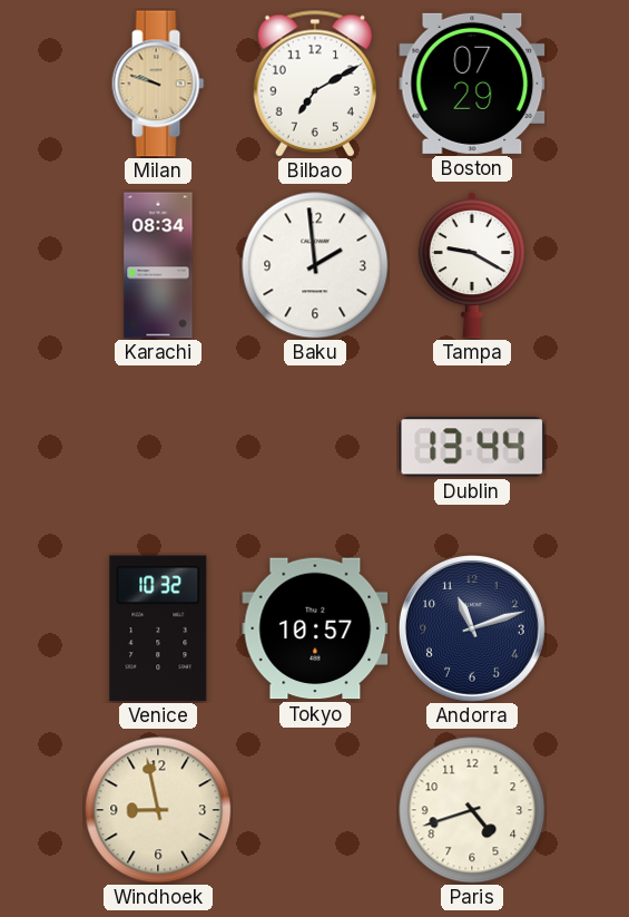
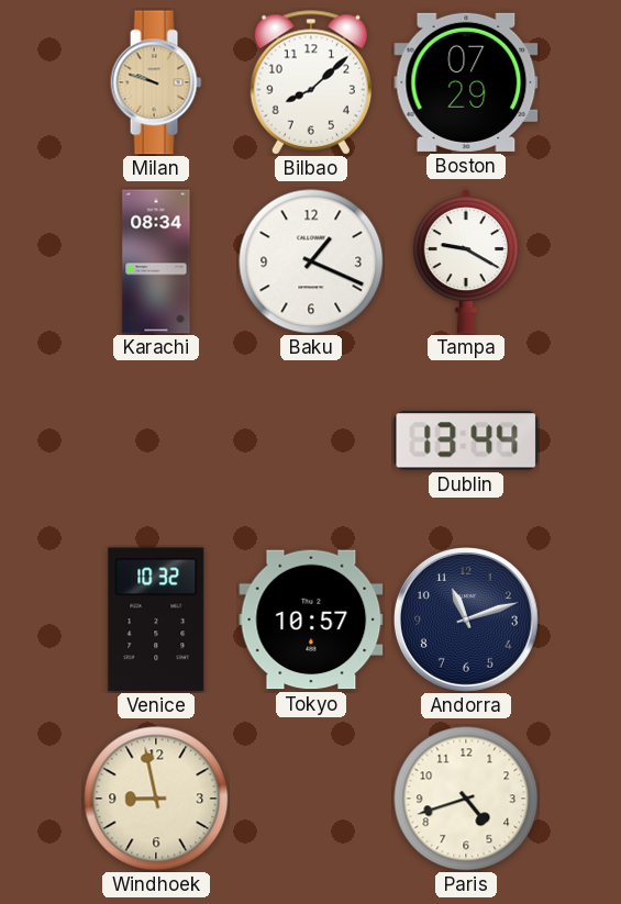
Bilbao: 7:10 -> 8:08 (310, 82)
Baku: 1:59 -> 1:19 (311, 261)
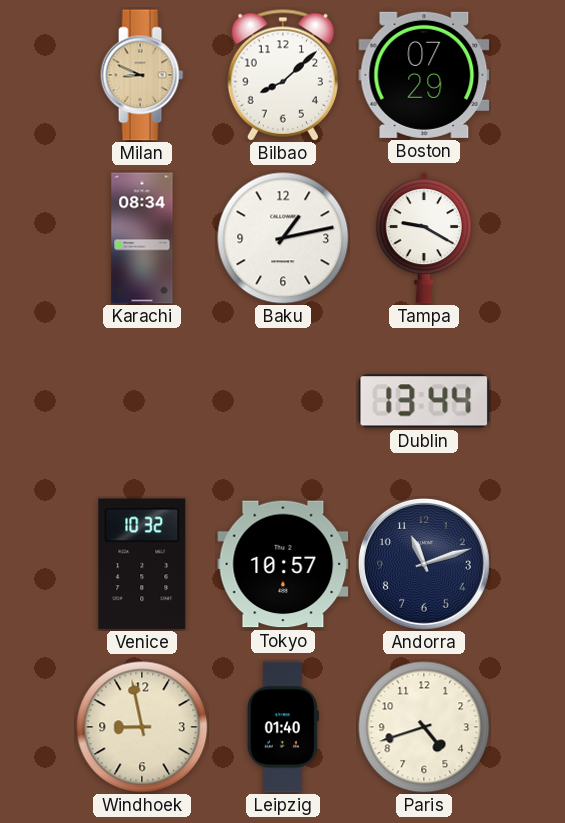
Milan: 9:48 -> 8:49 (142, 75)
Baku: 1:19 -> 1:13 (283, 238)
Leipzig: none -> 01:40 (283, 727)
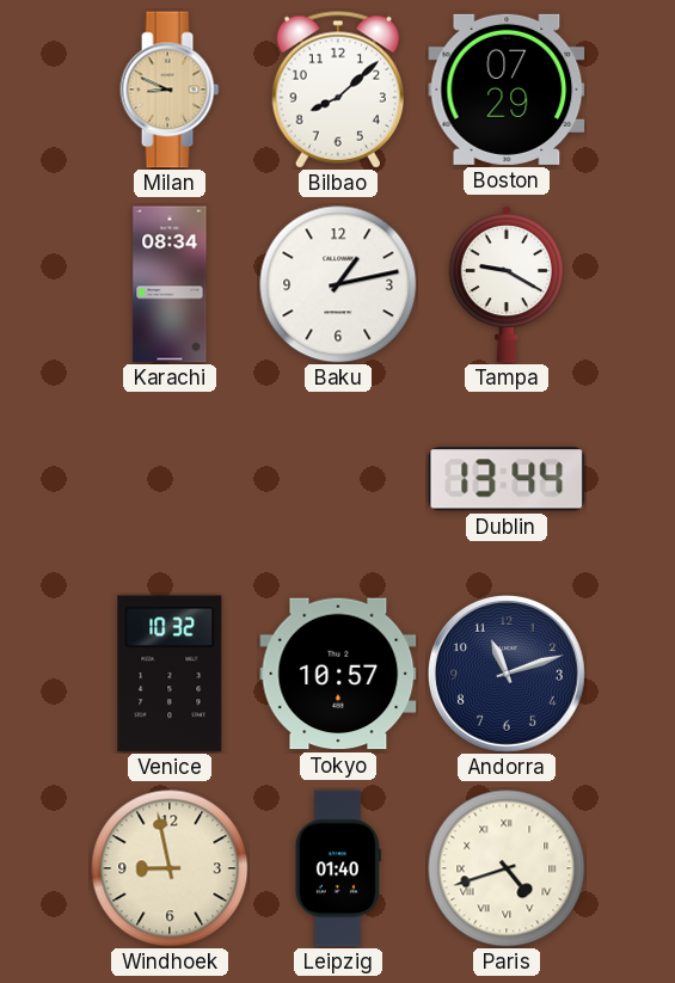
Paris numerals: Arabic -> Roman (507, 868)
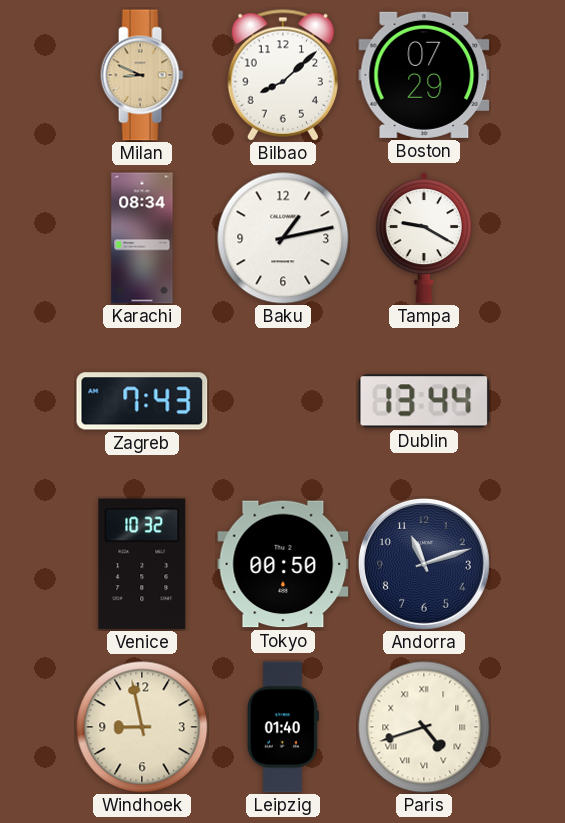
Zagreb: none -> 7:43 (142, 401)
Tokyo: 10:57 -> 00:50 (283, 564)
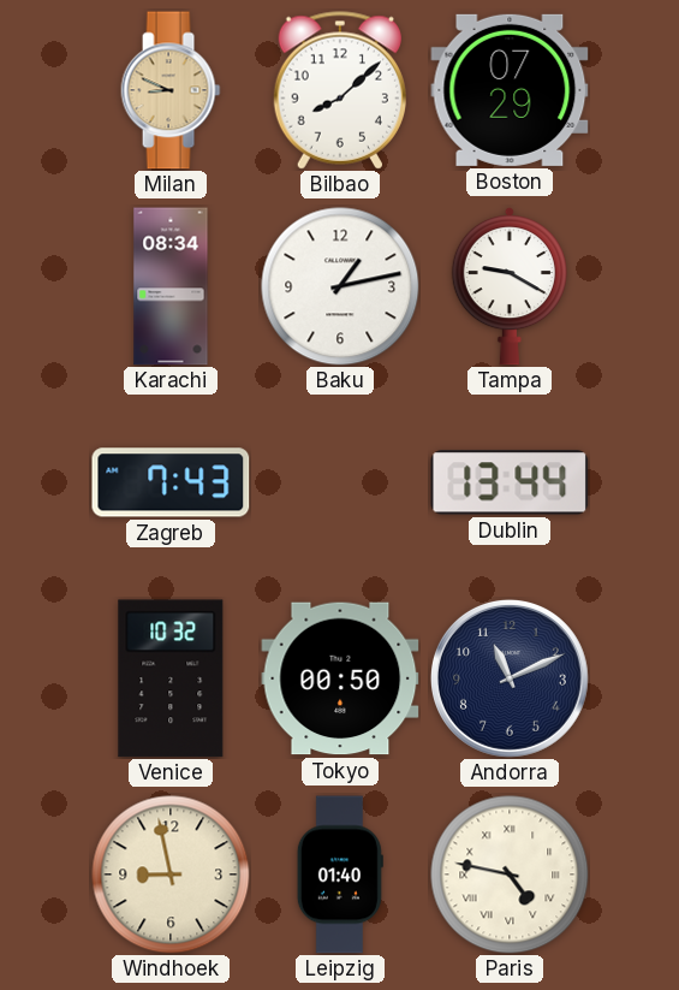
Andorra: 11:12 -> 11:11 (510, 678)
Paris: 4:42 -> 4:47 (510, 875)
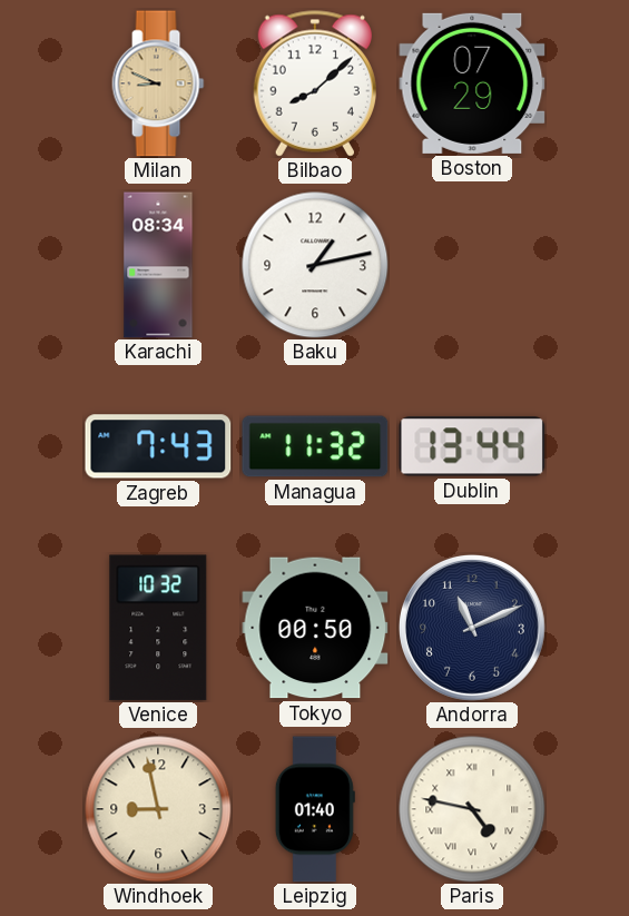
Tampa: 9:20 -> none (510, 286)
Managua: none -> 11:32 (315, 446)
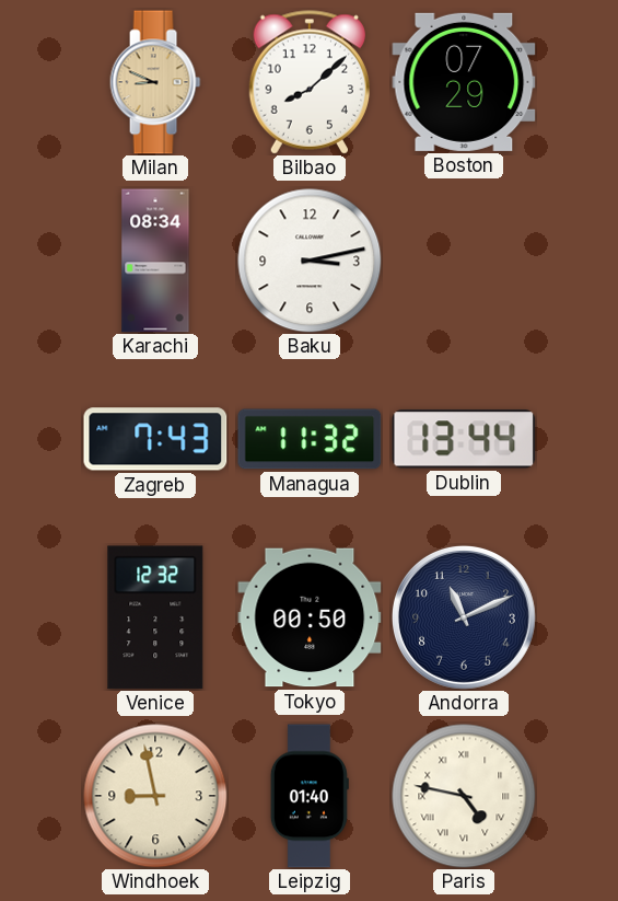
Baku: 1:13 -> 3:13 (310, 261)
Venice: 10:32 -> 12:32 (155, 617)
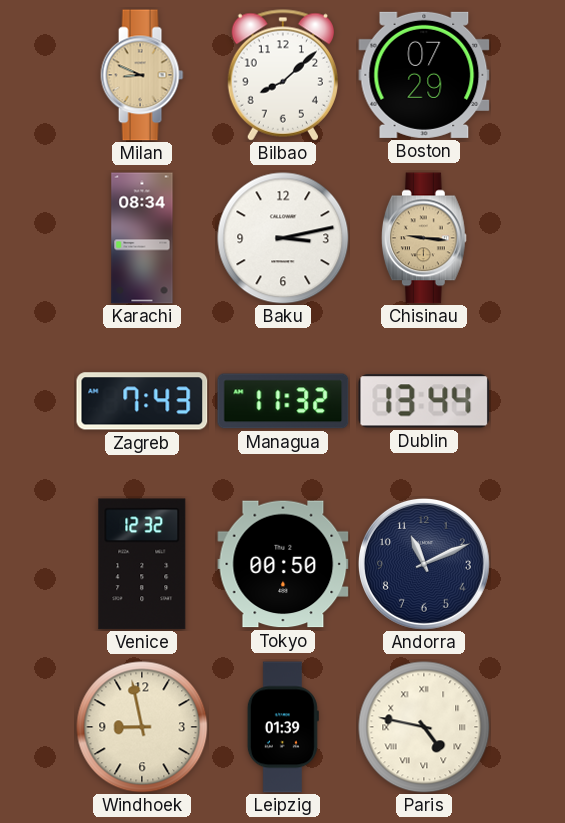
Chisinau: none -> 9:16 (424, 238)
Leipzig: 01:40 -> 01:39 (283, 727)
